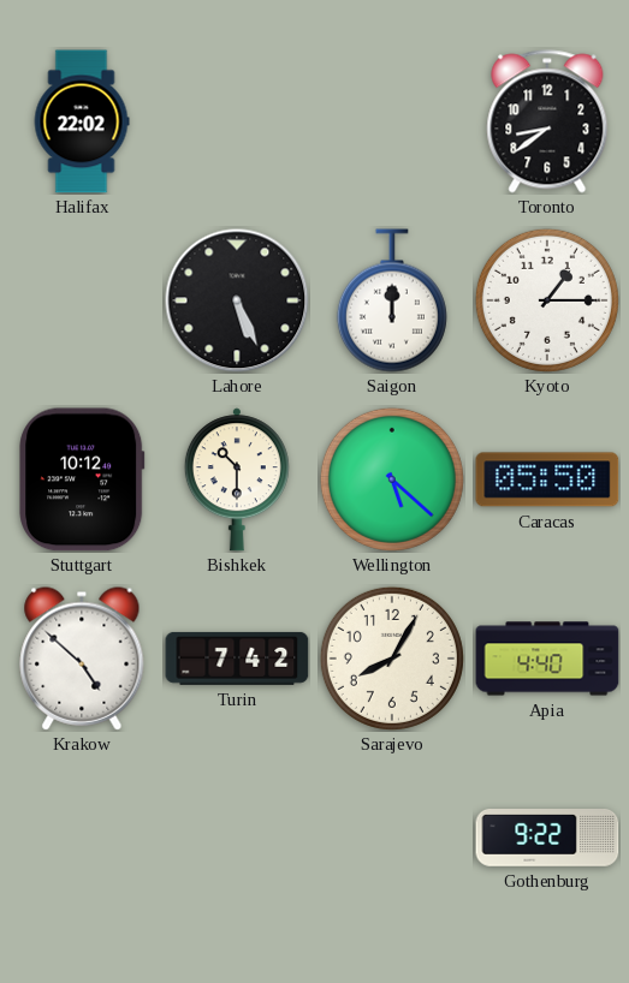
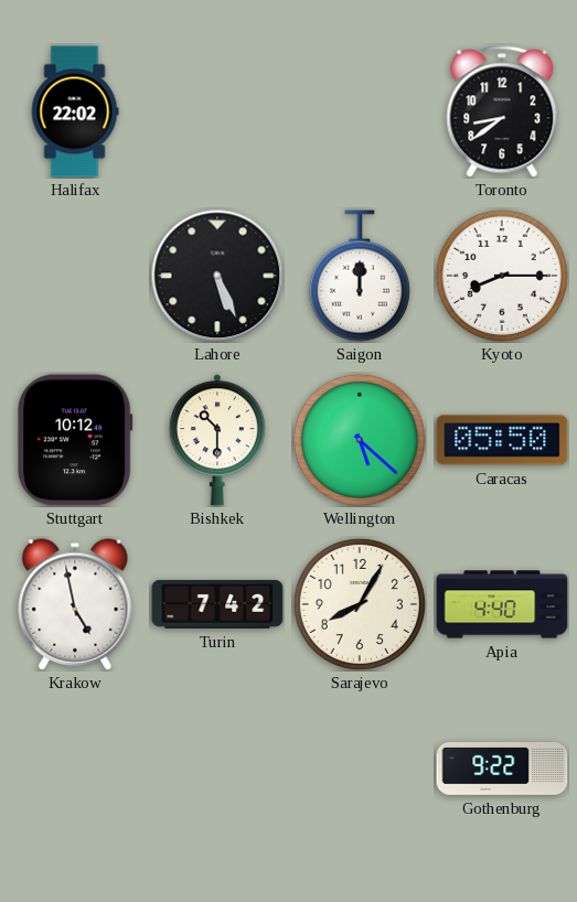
Kyoto: 1:15 -> 8:15 (502, 276)
Krakow: 4:52 -> 4:58 (75, 604)
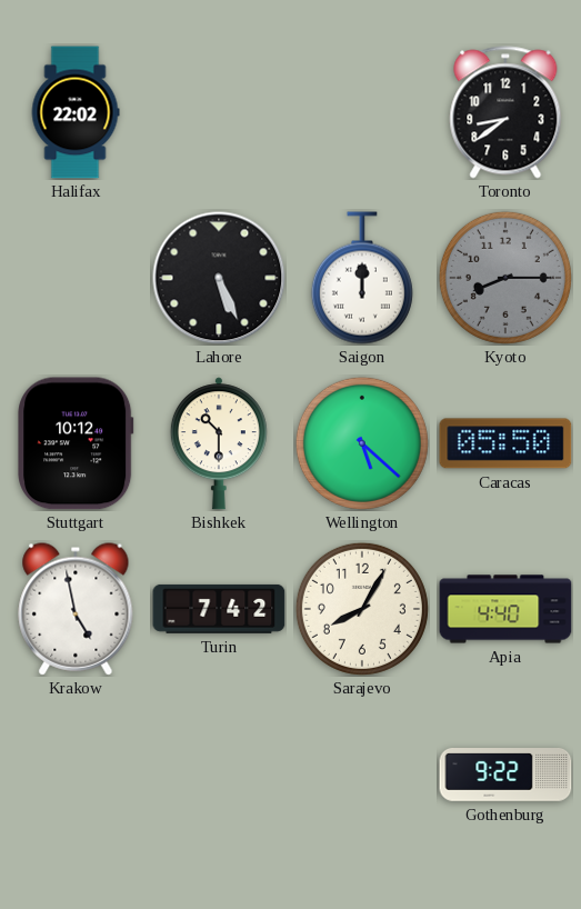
Kyoto dial: white -> grey (505, 278)
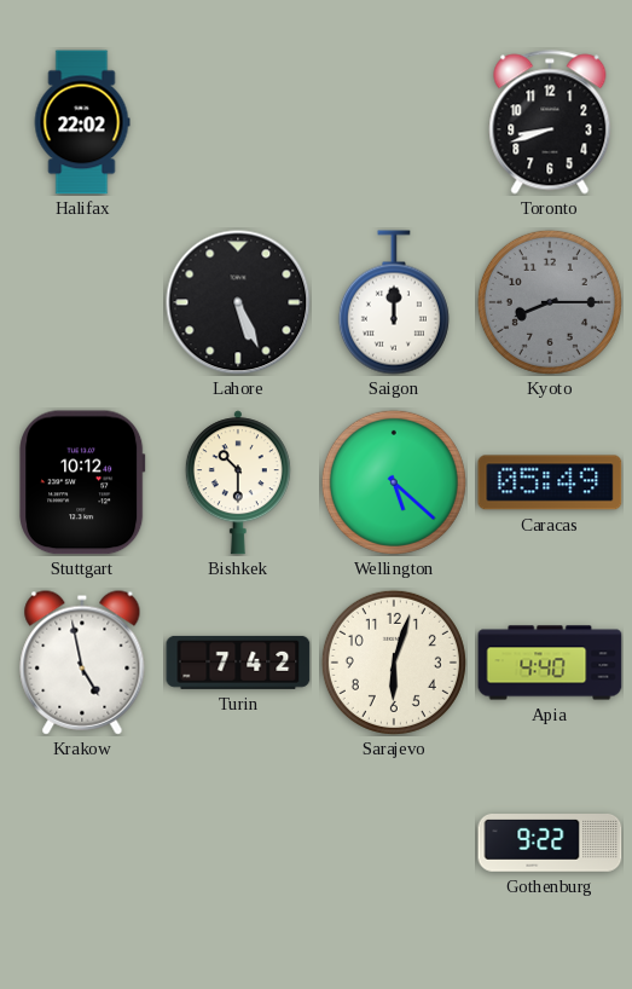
Toronto: 8:39 -> 8:42 (550, 122)
Caracas: 05:50 -> 05:49 (550, 482)
Sarajevo: 8:05 -> 6:03 (394, 663)
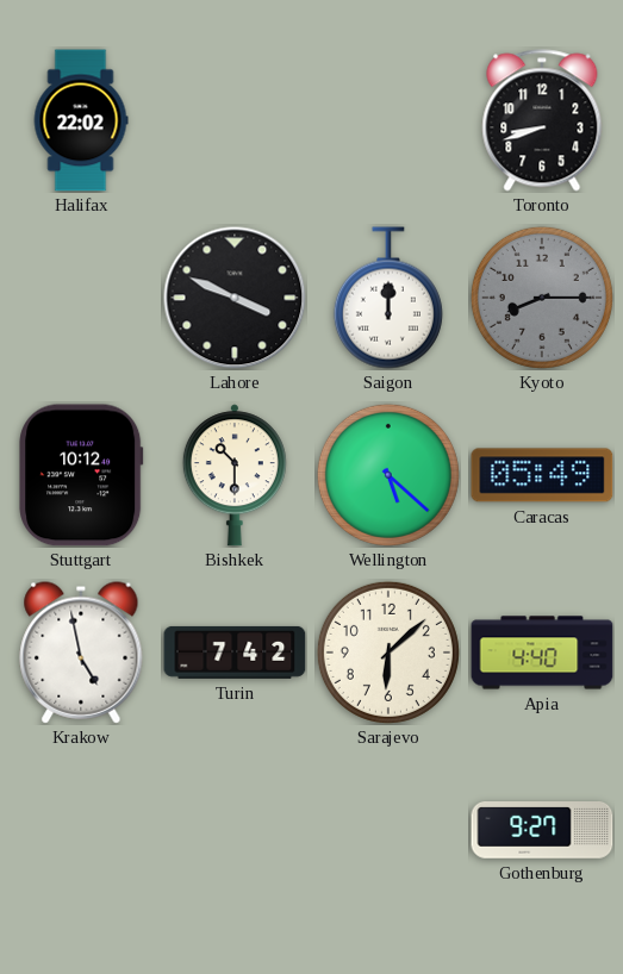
Lahore: 5:26 -> 3:49 (235, 298)
Sarajevo: 6:03 -> 6:08 (388, 653)
Gothenburg: 9:22 -> 9:27 (542, 831)
